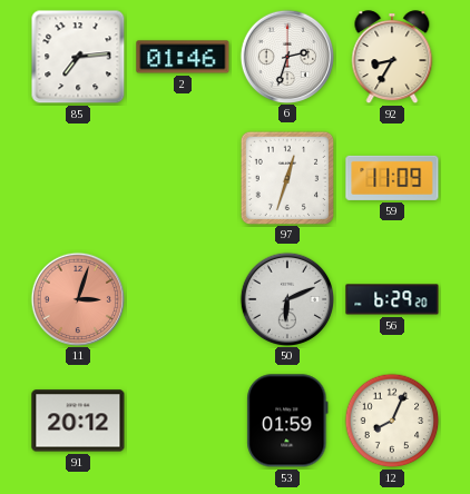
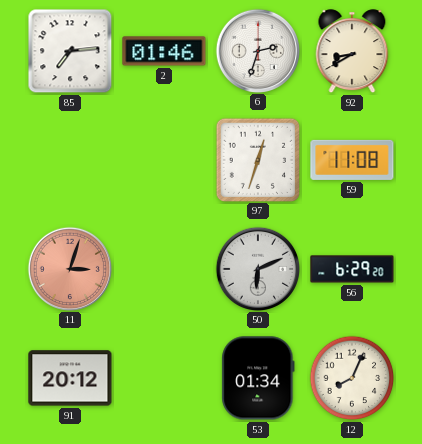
92: 8:35 -> 8:40 (352, 52)
59: 11:09 -> 11:08 (352, 160)
53: 01:59 -> 01:34 (258, 378)
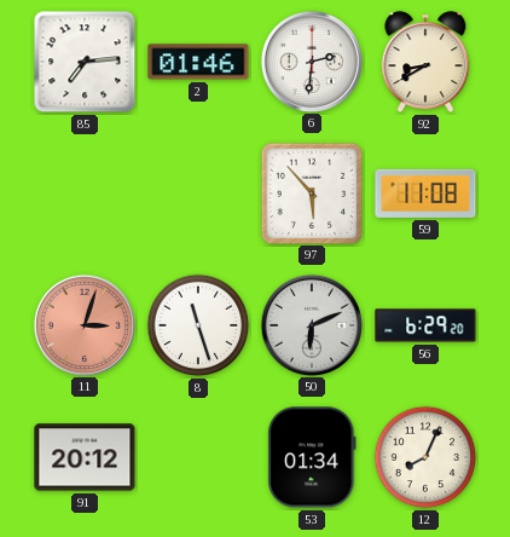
6: 2:33 -> 2:31 (311, 60)
97: 12:33 -> 5:53 (311, 192)
8: none -> 11:27 (198, 325)
